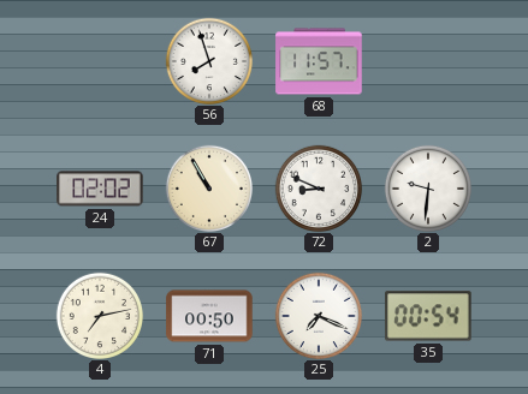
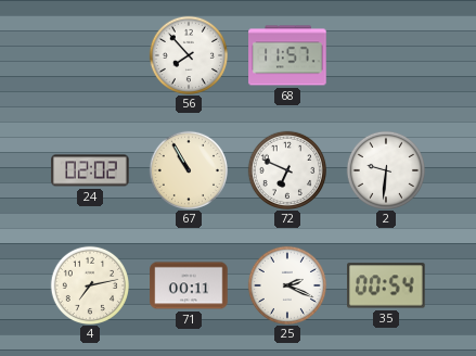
56: 7:57 -> 7:53 (188, 54)
72: 8:49 -> 6:49 (286, 169)
71: 00:50 -> 00:11 (189, 285)
25: 7:19 -> 2:19 (286, 284)
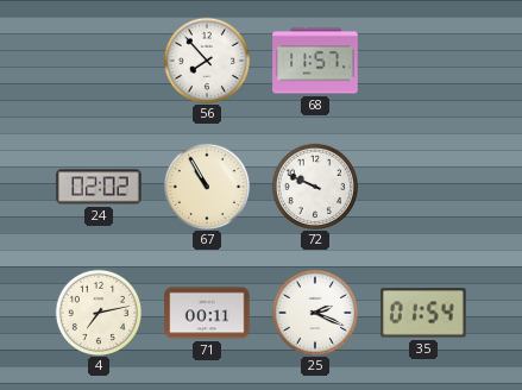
72: 6:49 -> 9:49 (314, 185)
2: 9:31 -> none (385, 169)
35: 00:54 -> 01:54 (423, 313)
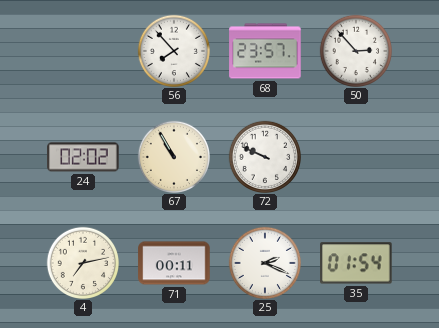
68: 11:57 -> 23:57 (265, 51)
50: none -> 2:53 (355, 50)
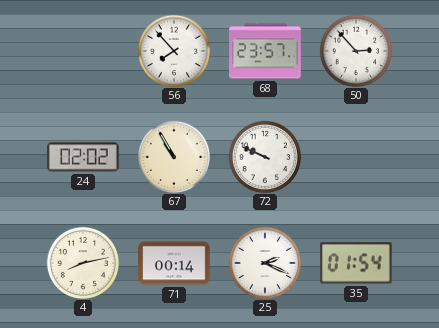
4: 7:13 -> 8:13 (82, 262)
71: 00:11 -> 00:14 (174, 263)
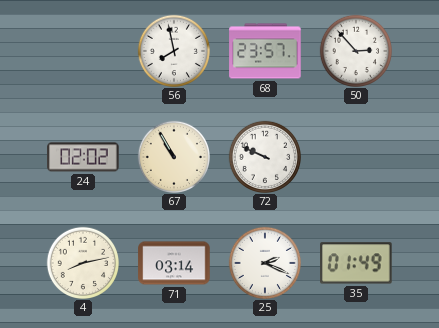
56: 7:53 -> 7:58 (173, 50)
71: 00:14 -> 03:14 (174, 263)
35: 01:54 -> 01:49 (356, 263)
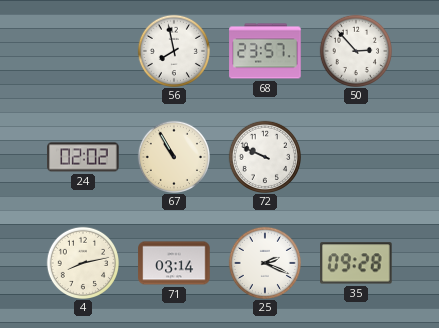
35: 01:49 -> 09:28 (356, 263)
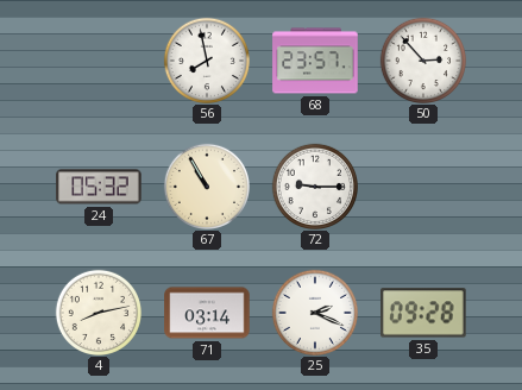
24: 02:02 -> 05:32 (99, 187)
72: 9:49 -> 9:15 (314, 185)
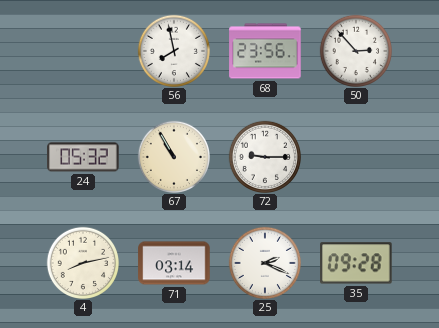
68: 23:57 -> 23:56 (265, 51)
